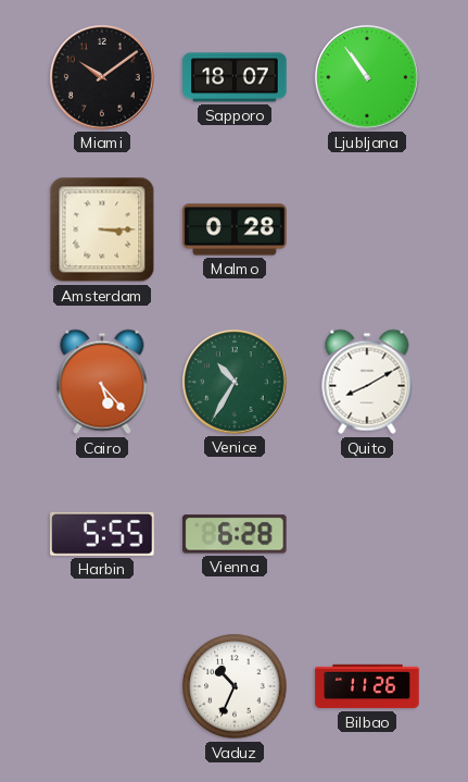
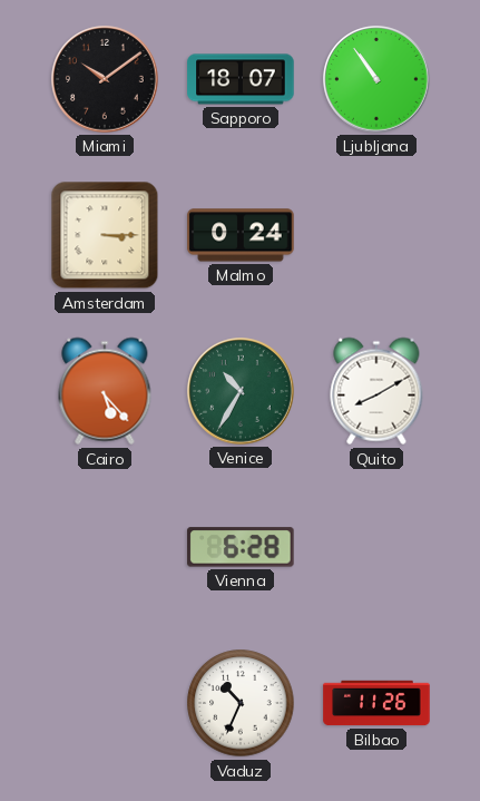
Malmo: 0:28 -> 0:24 (241, 235)
Harbin: 5:55 -> none (102, 534)
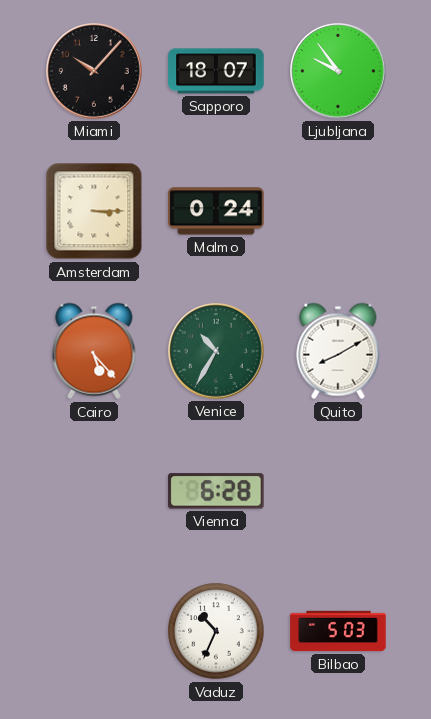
Miami: 10:09 -> 10:07 (94, 71)
Ljubljana: 10:54 -> 9:54 (338, 71)
Bilbao: 11:26 -> 5:03 (338, 631)
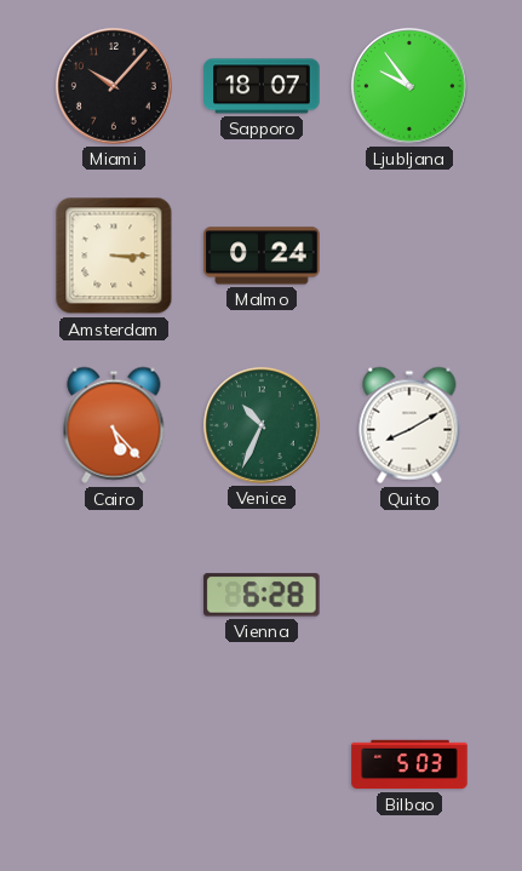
Venice: 10:35 -> 10:34 (262, 425)
Vaduz: 10:34 -> none (216, 631)
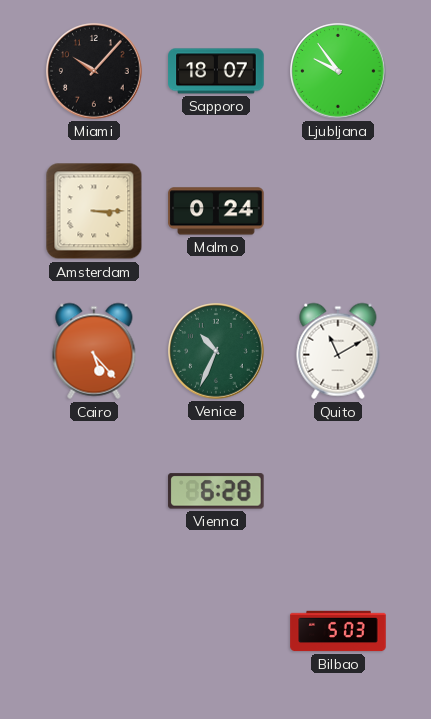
Quito: 8:10 -> 11:10 (338, 351)
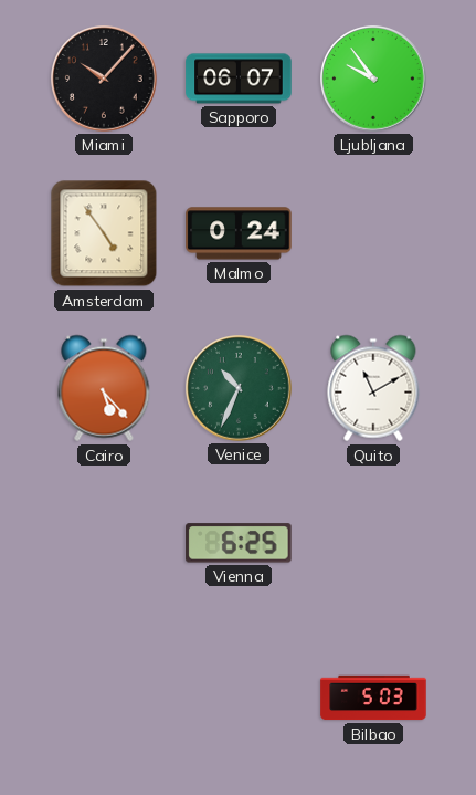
Sapporo: 18:07 -> 06:07 (239, 79)
Amsterdam: 3:15 -> 4:54 (104, 233)
Vienna: 6:28 -> 6:25 (239, 543)
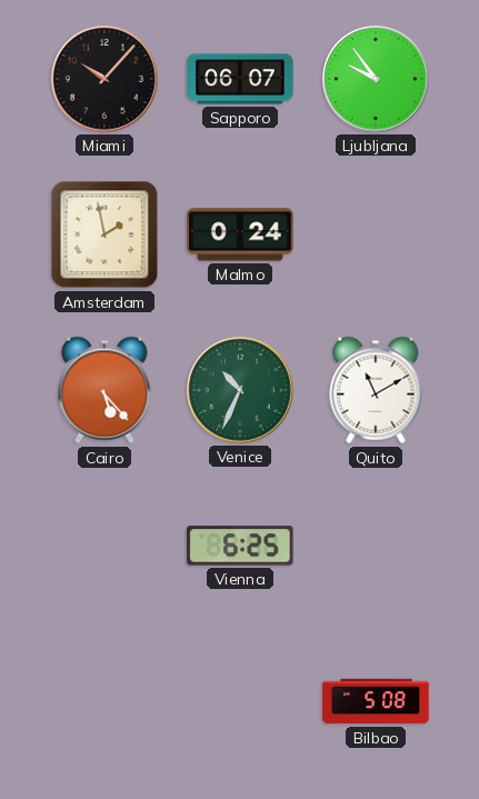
Amsterdam: 4:54 -> 1:58 (104, 234)
Bilbao: 5:03 -> 5:08 (376, 701)
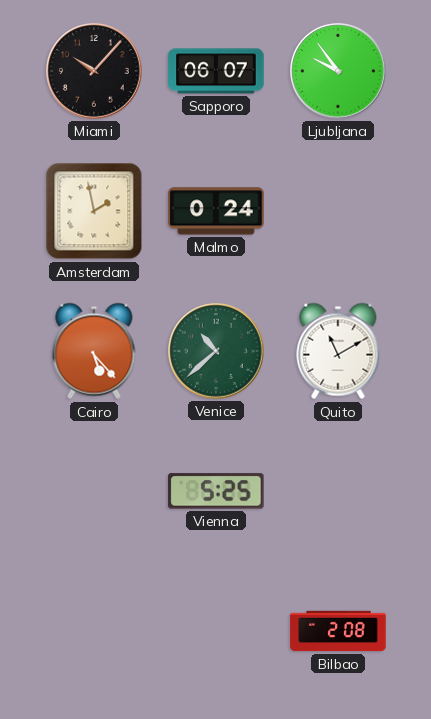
Venice: 10:34 -> 10:38 (216, 351)
Vienna: 6:25 -> 5:25 (216, 491)
Bilbao: 5:08 -> 2:08 (338, 631)
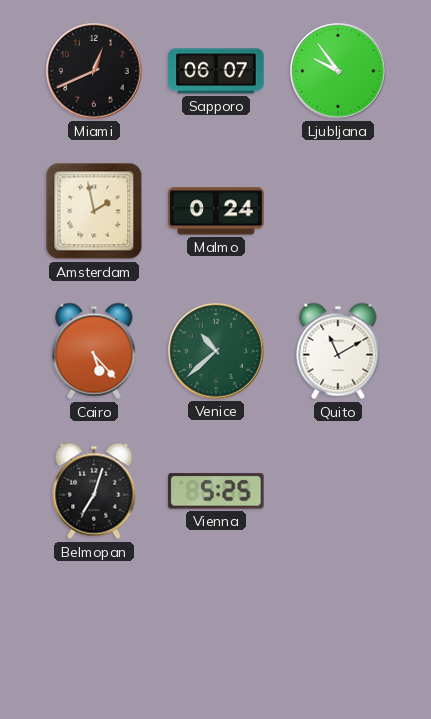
Miami: 10:07 -> 12:41 (94, 71)
Belmopan: none -> 7:03 (94, 491)
Bilbao: 2:08 -> none (338, 631)
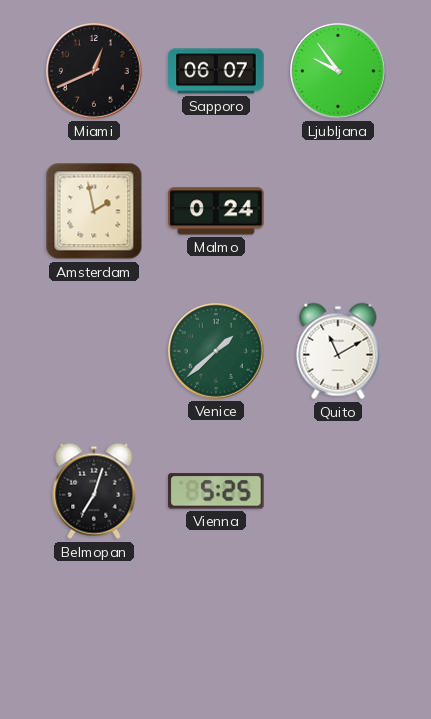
Cairo: 5:23 -> none (94, 351)
Venice: 10:38 -> 1:38 (216, 351)
